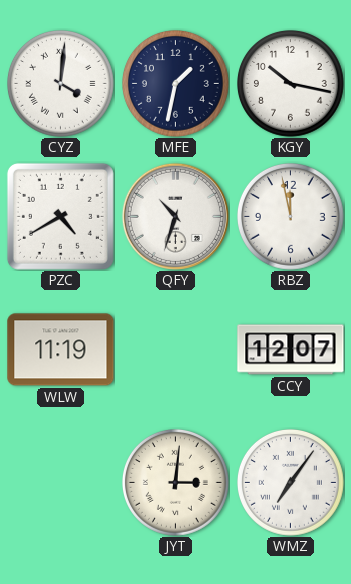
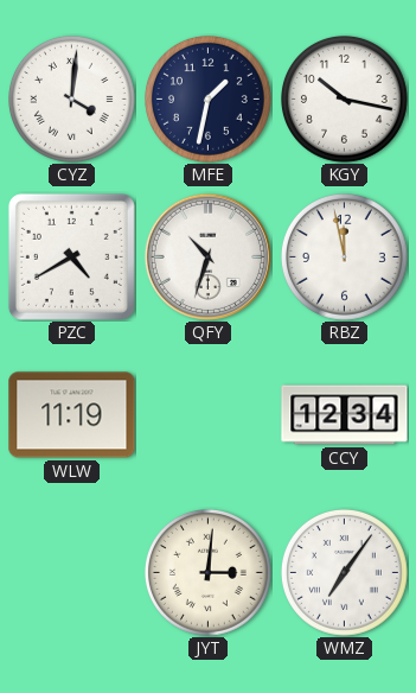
CCY: 12:07 -> 12:34 (345, 415)
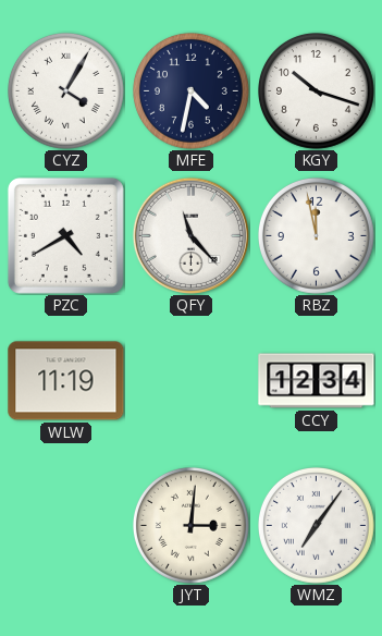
CYZ: 4:01 -> 4:05 (66, 91)
MFE: 1:32 -> 4:32 (192, 91)
KGY: 10:17 -> 10:18 (317, 91)
QFY: 10:33 -> 11:23 (190, 235)
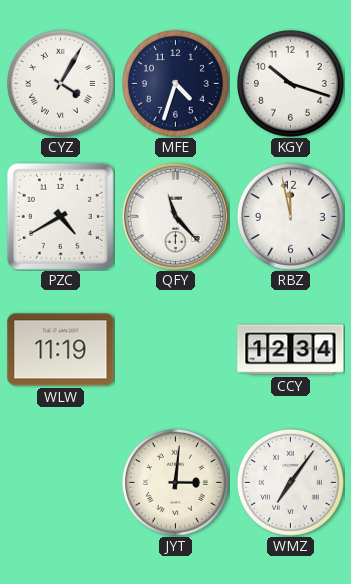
MFE: 4:32 -> 4:33 (176, 84)
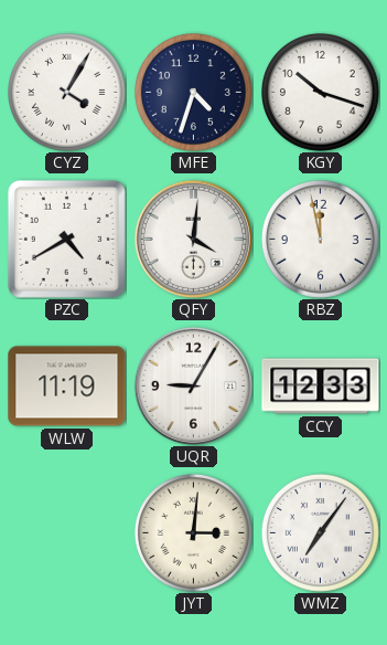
QFY: 11:23 -> 4:01 (193, 239)
UQR: none -> 9:05 (193, 385)
CCY: 12:34 -> 12:33 (321, 387)
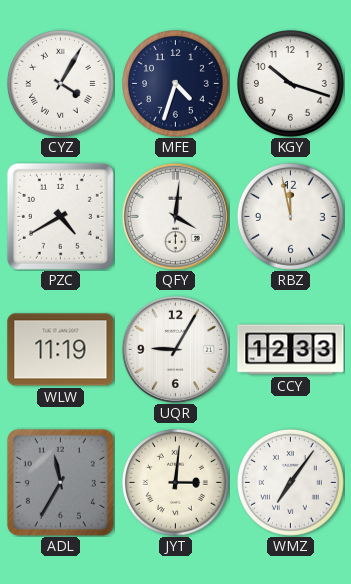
ADL: none -> 11:35 (60, 482)
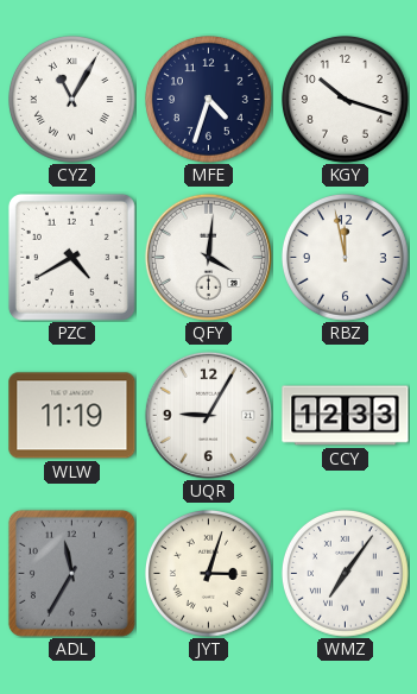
CYZ: 4:05 -> 11:05 (72, 100)
JYT: 3:01 -> 3:03 (209, 574)
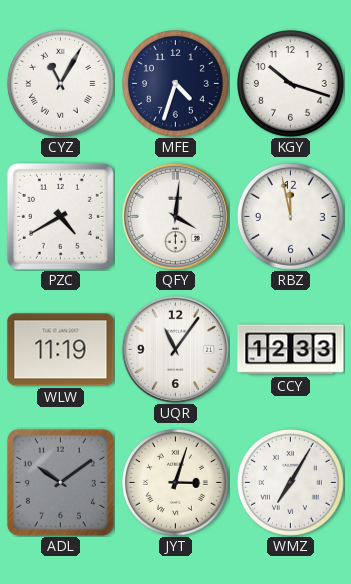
UQR: 9:05 -> 11:06 (175, 349)
ADL: 11:35 -> 10:09 (60, 482)
WMZ: 7:06 -> 7:05 (291, 483)
